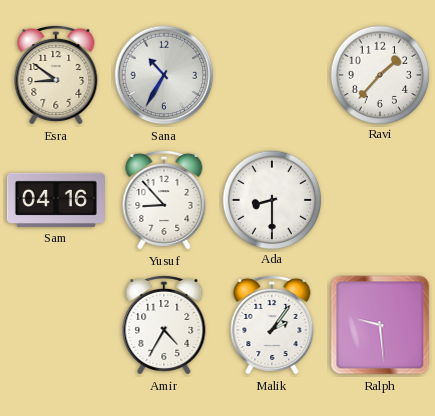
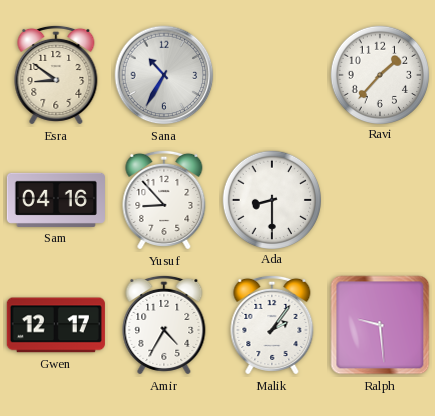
Gwen: none -> 12:17 (56, 325)
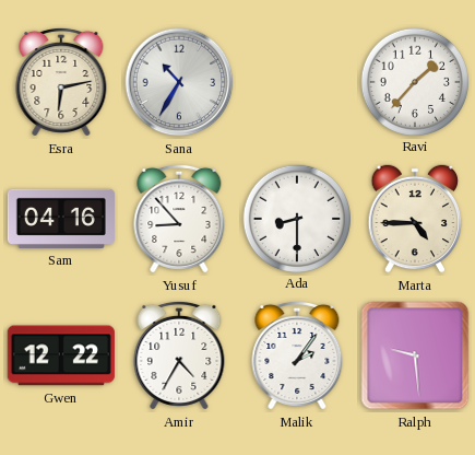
Esra: 8:51 -> 6:13 (61, 82)
Marta: none -> 4:45 (415, 219)
Gwen: 12:17 -> 12:22 (61, 355)
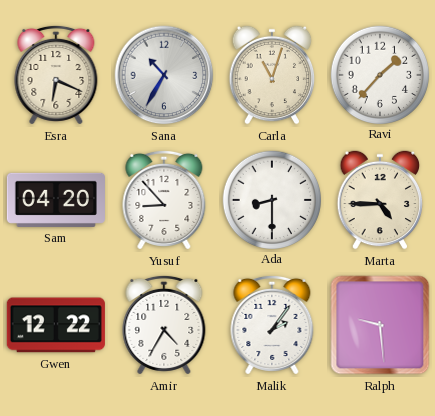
Esra: 6:13 -> 6:19 (56, 75)
Carla: none -> 11:03 (272, 75)
Sam: 04:16 -> 04:20 (56, 200)
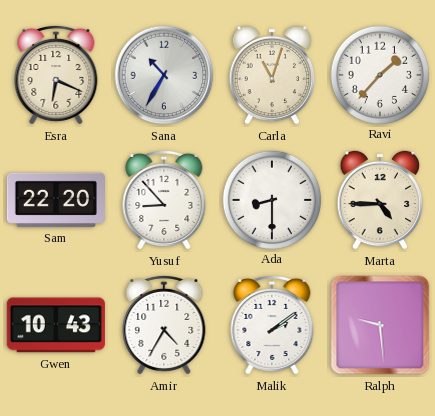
Sam: 04:20 -> 22:20 (56, 200)
Gwen: 12:22 -> 10:43 (56, 325)
Malik: 2:06 -> 2:09 (272, 325)
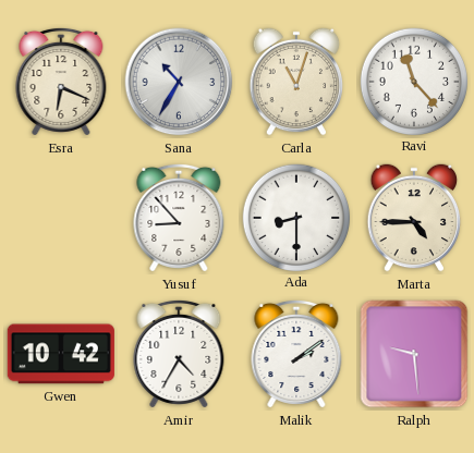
Ravi: 1:37 -> 11:23 (413, 81)
Sam: 22:20 -> none (56, 200)
Gwen: 10:43 -> 10:42 (61, 354)
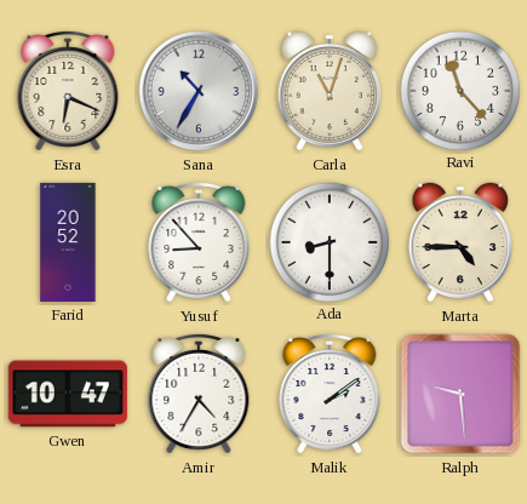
Farid: none -> 20:52 (68, 242)
Gwen: 10:42 -> 10:47 (68, 394)
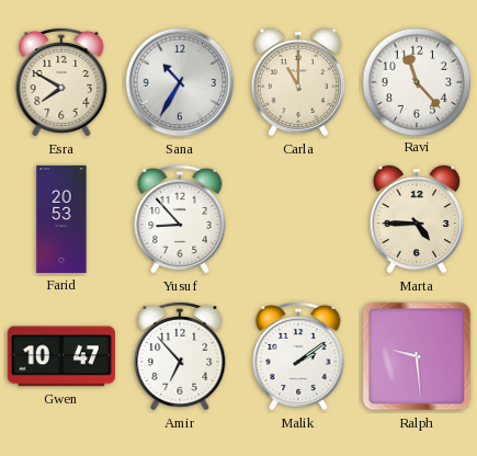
Esra: 6:19 -> 7:50 (61, 82)
Carla: 11:03 -> 11:00 (298, 82)
Farid: 20:52 -> 20:53 (61, 219)
Ada: 8:30 -> none (328, 241)
Amir: 4:35 -> 6:53 (180, 356)
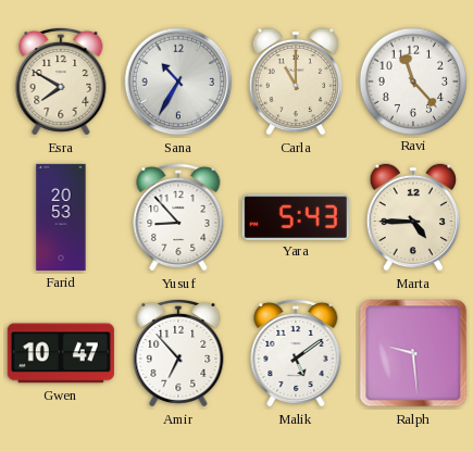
Yara: none -> 5:43 (296, 216)
Malik: 2:09 -> 5:09 (296, 353)
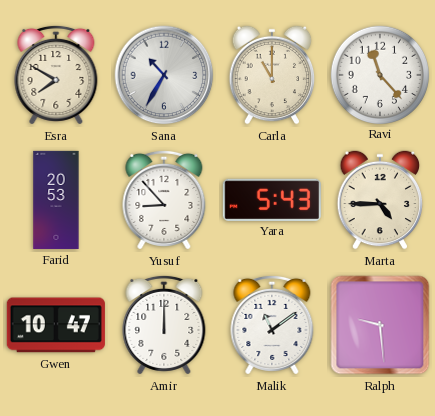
Amir: 6:53 -> 12:00 (164, 325)
Malik: 5:09 -> 11:09 (272, 325)
